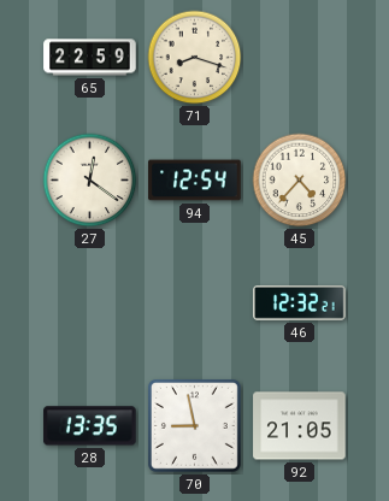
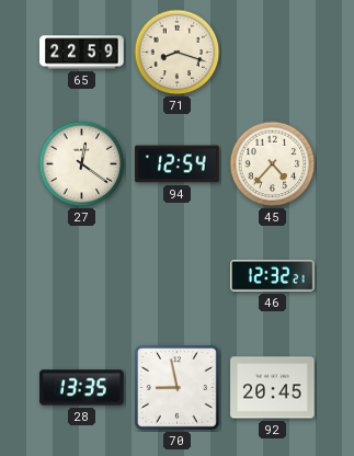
92: 21:05 -> 20:45 (273, 388)
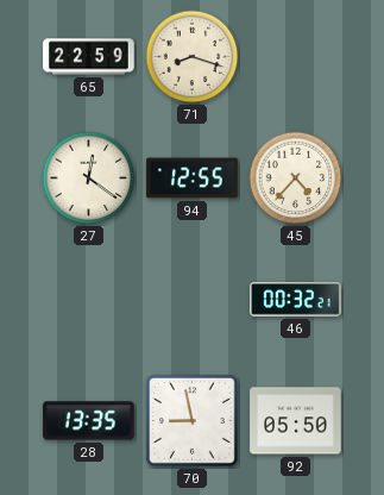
94: 12:54 -> 12:55 (193, 178)
46: 12:32 -> 00:32 (296, 300)
92: 20:45 -> 05:50 (296, 421)
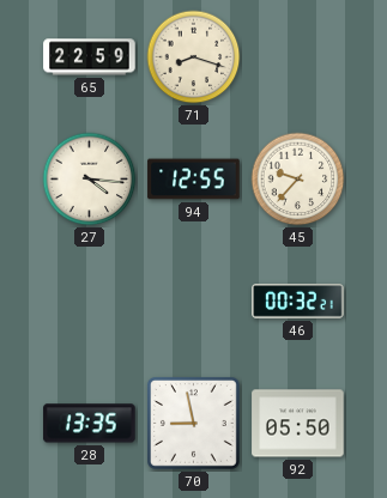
27: 12:21 -> 4:16 (90, 180)
45: 4:37 -> 9:37 (298, 180)
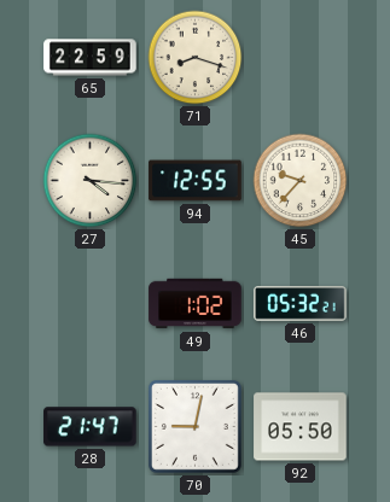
49: none -> 1:02 (196, 304)
46: 00:32 -> 05:32 (301, 304)
28: 13:35 -> 21:47 (91, 427)
70: 8:58 -> 9:02 (194, 426)
